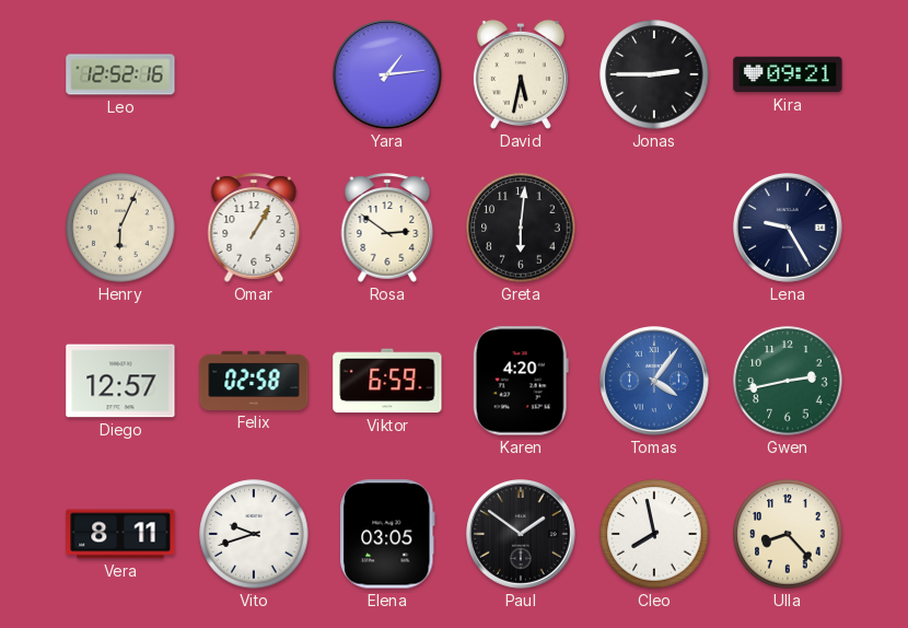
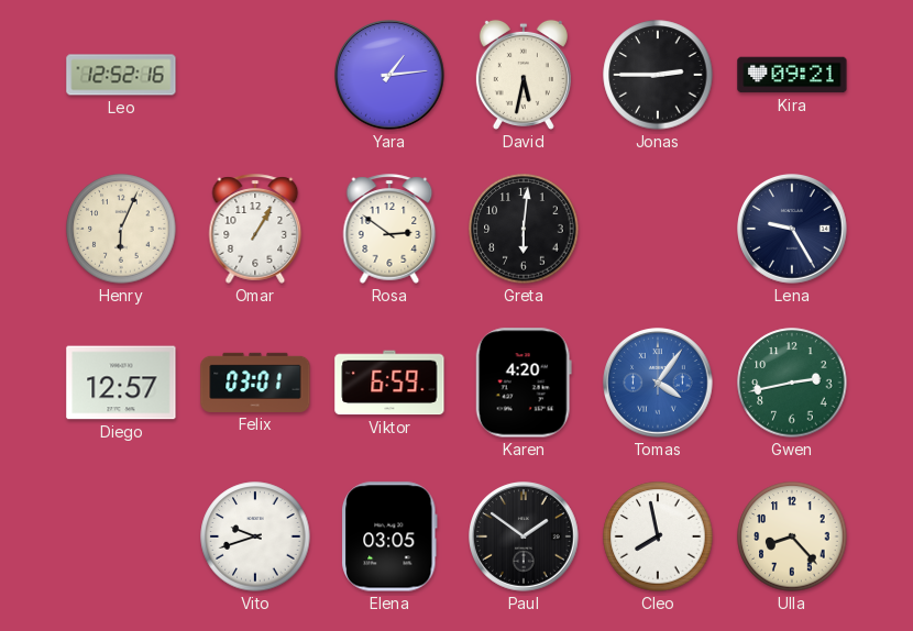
Felix: 02:58 -> 03:01 (255, 383)
Vera: 8:11 -> none (120, 534)
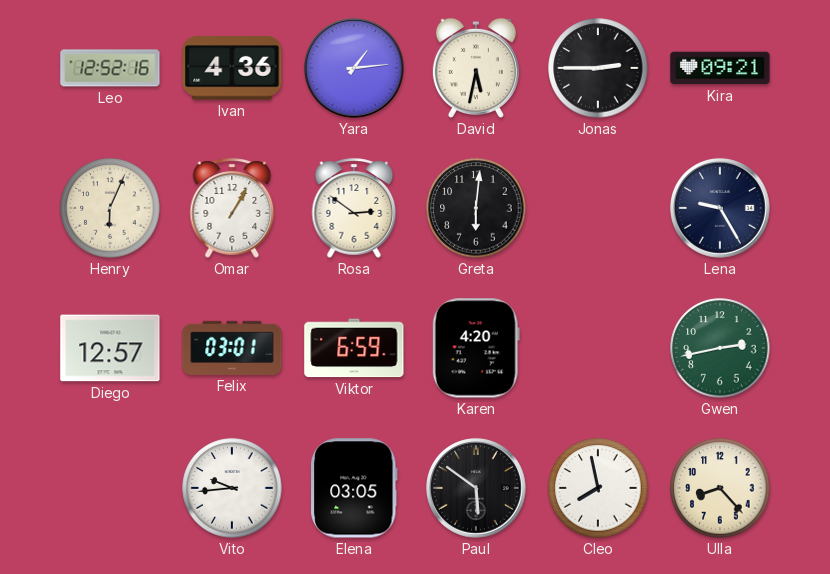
Ivan: none -> 4:36 (232, 68)
Tomas: 4:06 -> none (659, 384)
Vito: 9:42 -> 9:44 (232, 488)
Paul: 1:51 -> 5:51 (477, 489)
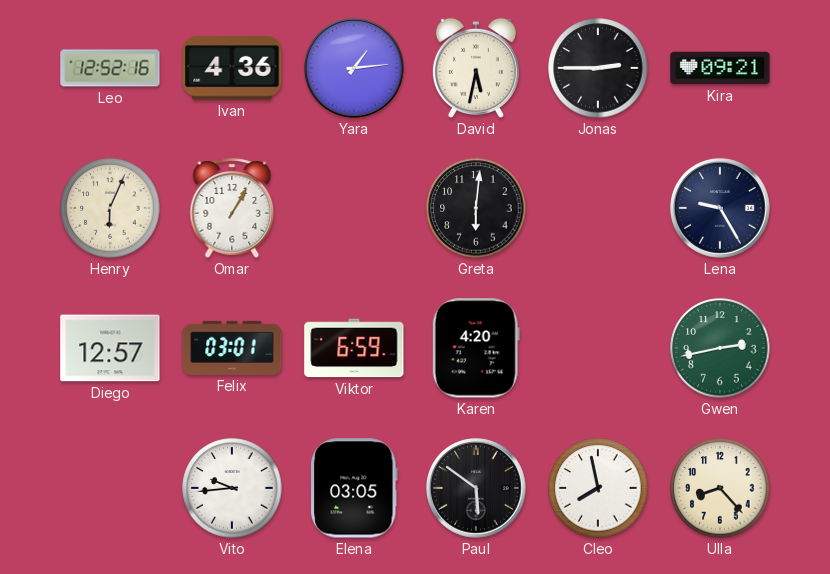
Rosa: 2:51 -> none (354, 208)
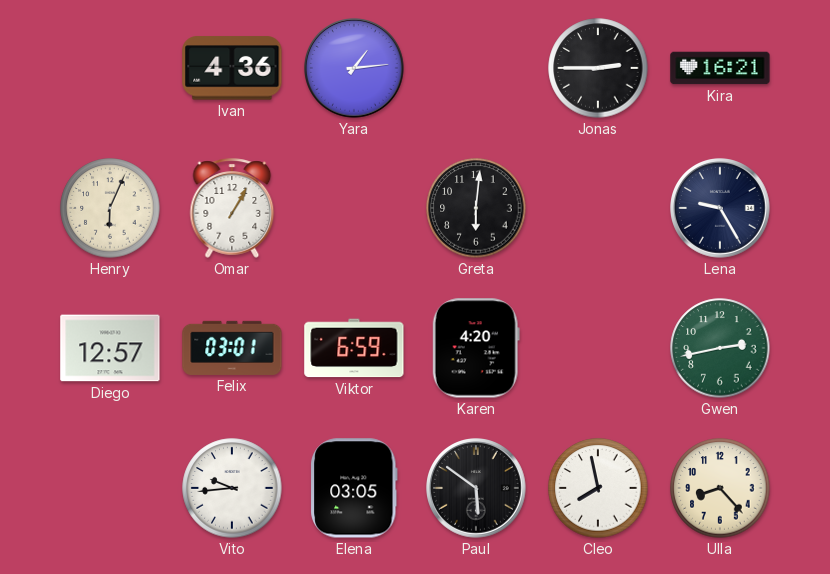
Leo: 12:52 -> none (110, 68)
David: 5:32 -> none (476, 68)
Kira: 09:21 -> 16:21 (720, 68)
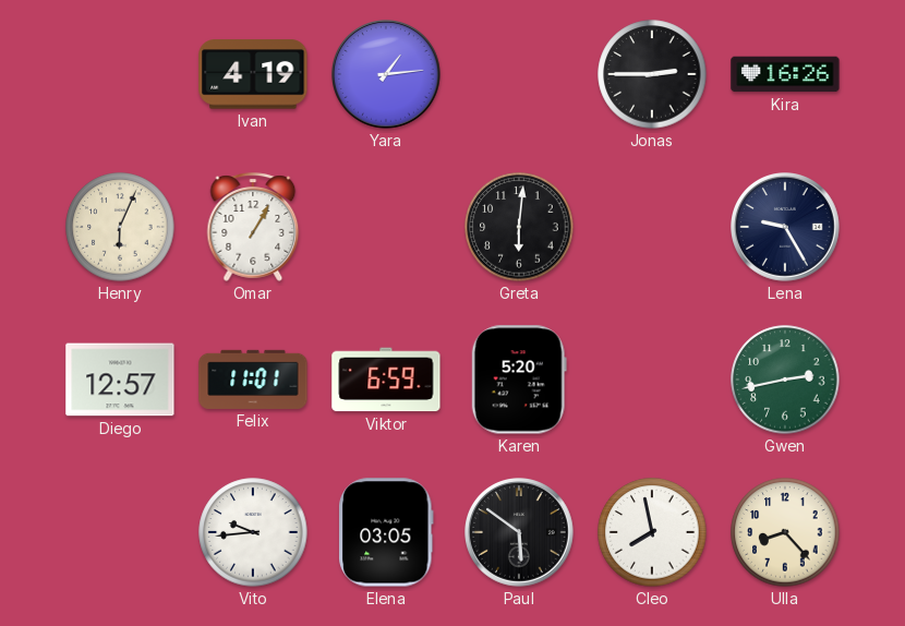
Ivan: 4:36 -> 4:19 (253, 74)
Kira: 16:21 -> 16:26 (785, 74)
Felix: 03:01 -> 11:01 (253, 380)
Karen: 4:20 -> 5:20 (519, 380)
